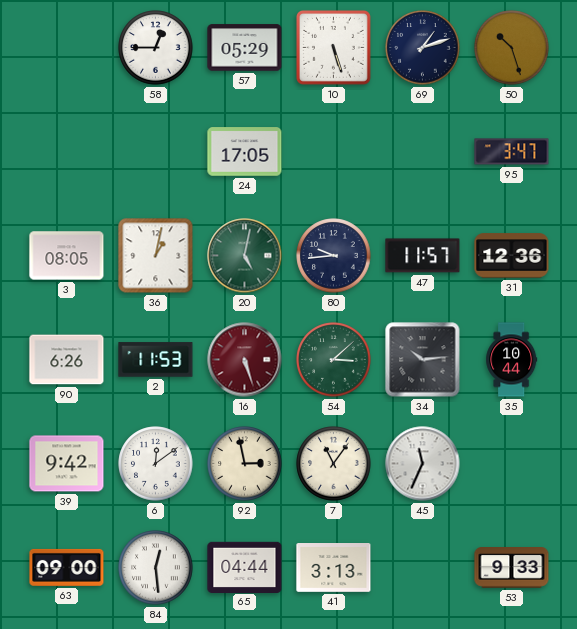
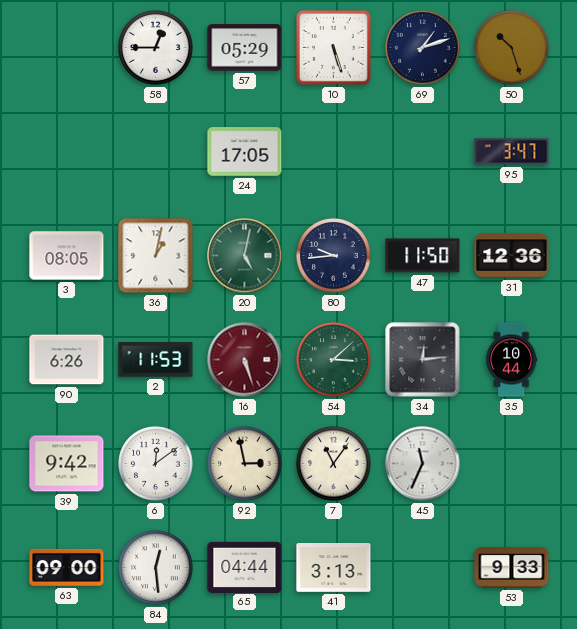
47: 11:57 -> 11:50 (423, 256)
34: 10:14 -> 12:14 (423, 360)
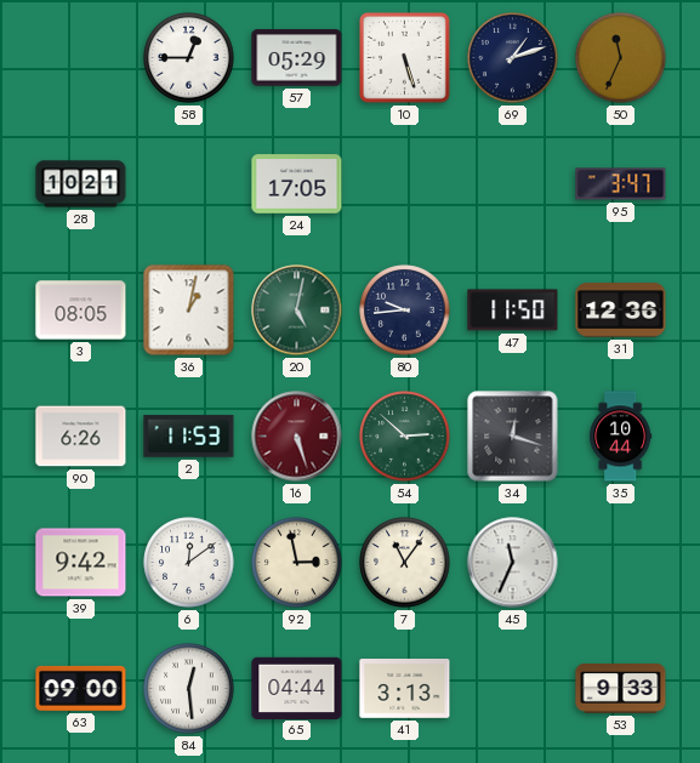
50: 10:27 -> 11:34 (621, 58)
28: none -> 10:21 (81, 184)
54: 3:08 -> 2:52 (405, 437)
34: 12:14 -> 12:18 (513, 437)
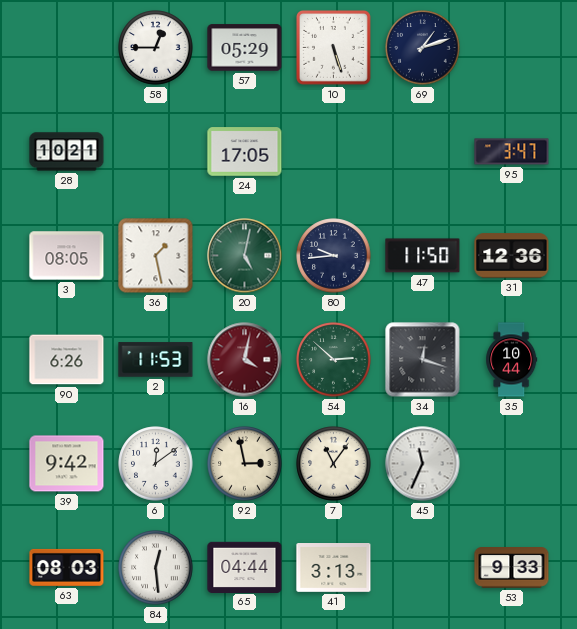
50: 11:34 -> none (621, 58)
36: 1:02 -> 1:28 (156, 256)
16: 5:27 -> 4:02 (245, 360)
63: 09:00 -> 08:03 (67, 567)
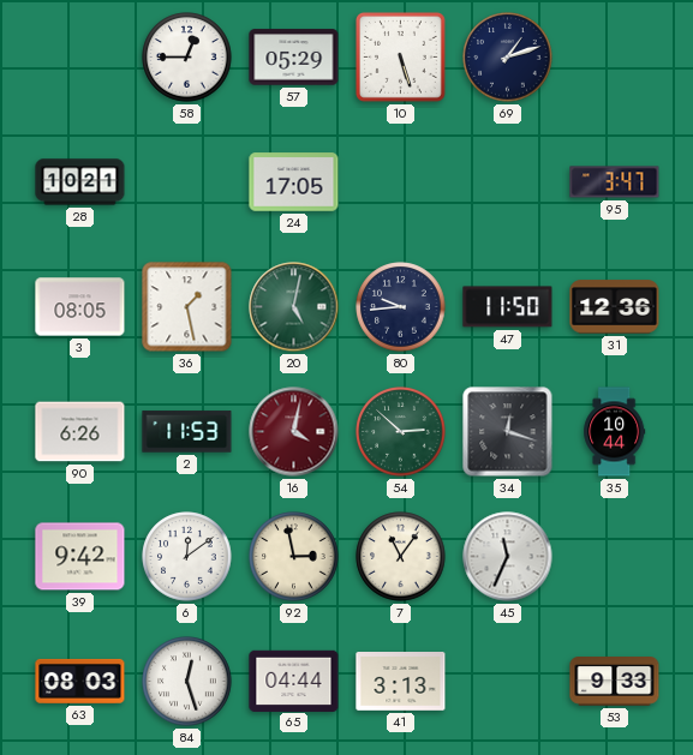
84: 12:29 -> 12:27 (187, 682)
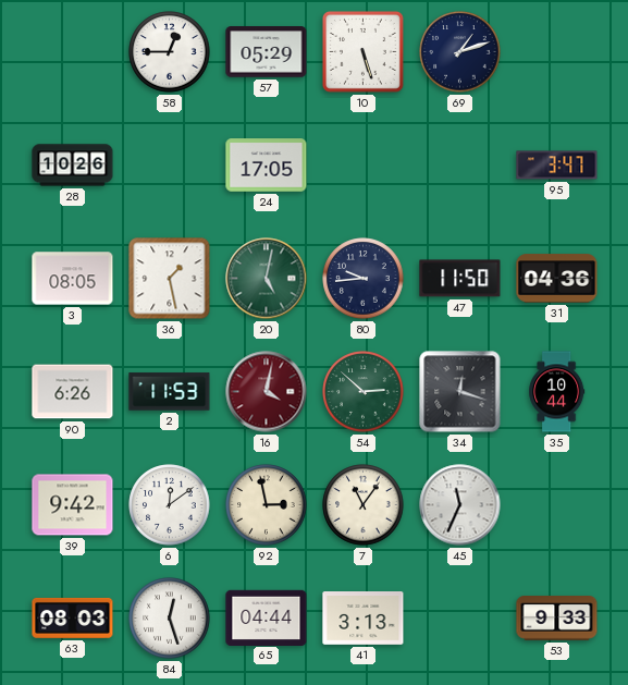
28: 10:21 -> 10:26 (73, 166)
31: 12:36 -> 04:36 (557, 279)
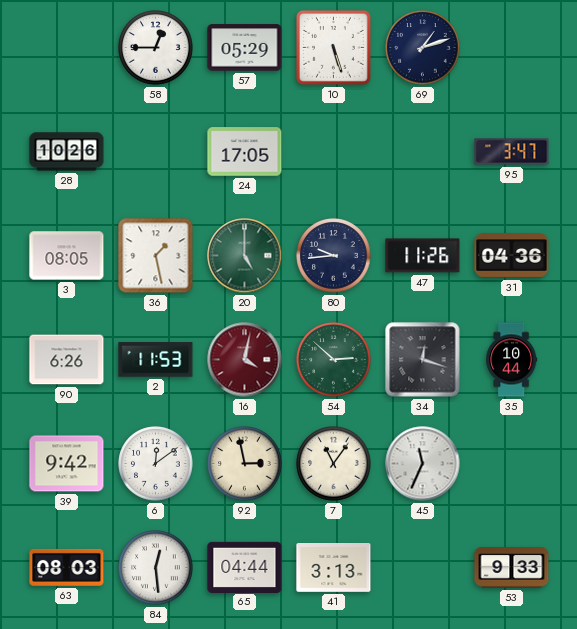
20: 5:02 -> 5:00 (245, 256)
47: 11:50 -> 11:26 (423, 256)
84: 12:27 -> 12:29 (156, 568)
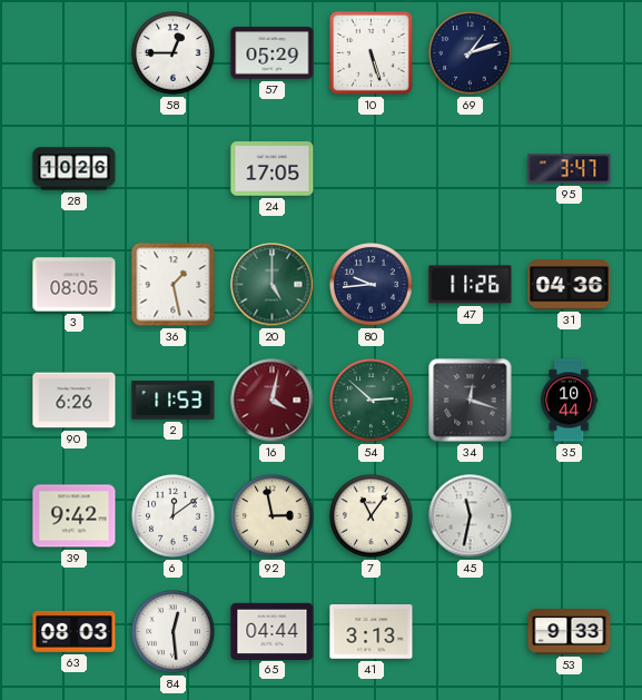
45: 11:34 -> 11:32 (471, 516)
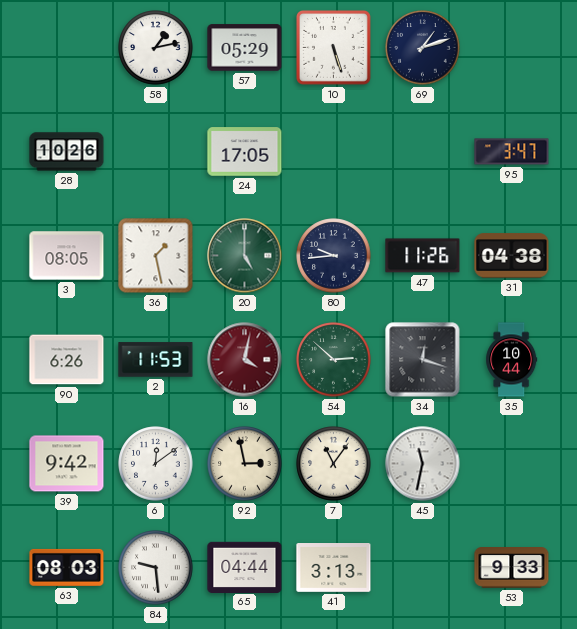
58: 12:45 -> 1:13 (156, 48)
31: 04:36 -> 04:38 (512, 256)
84: 12:29 -> 9:29 (156, 568)
